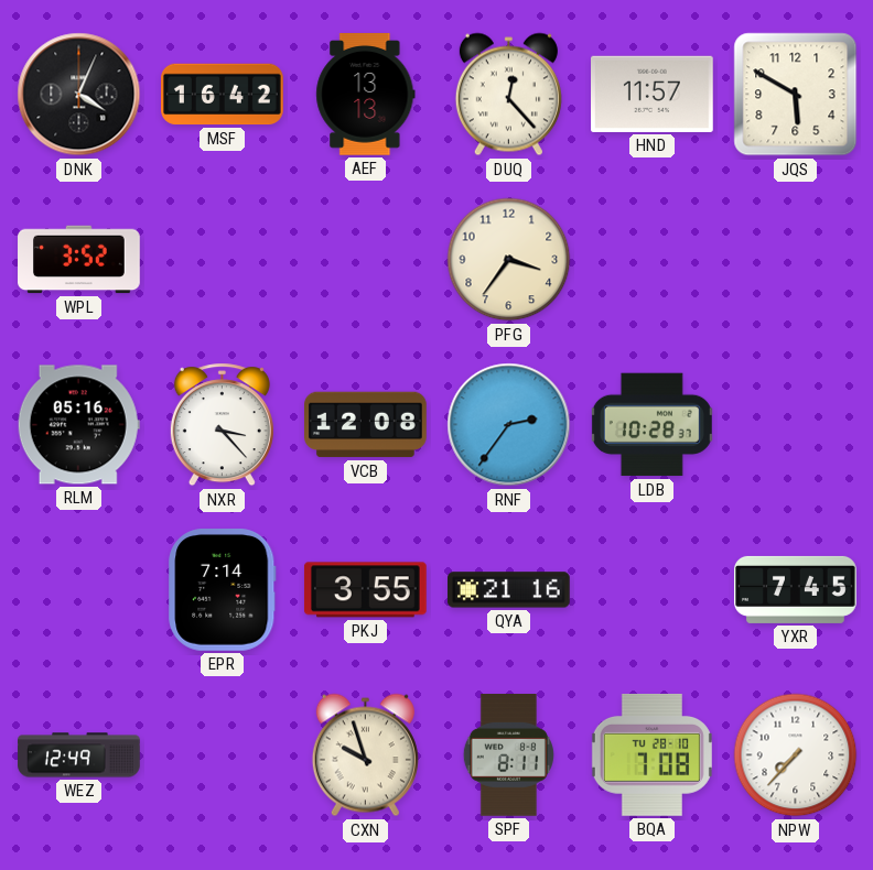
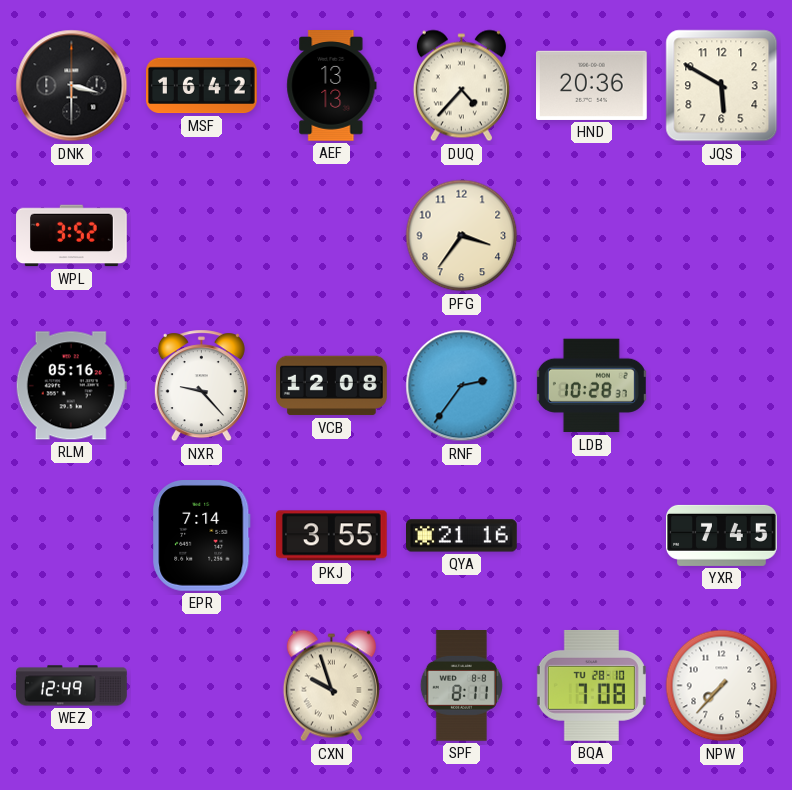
DNK: 4:04 -> 3:30 (72, 86)
DUQ: 12:23 -> 4:37 (461, 86)
HND: 11:57 -> 20:36 (592, 85)
NXR: 3:23 -> 9:23 (201, 386)
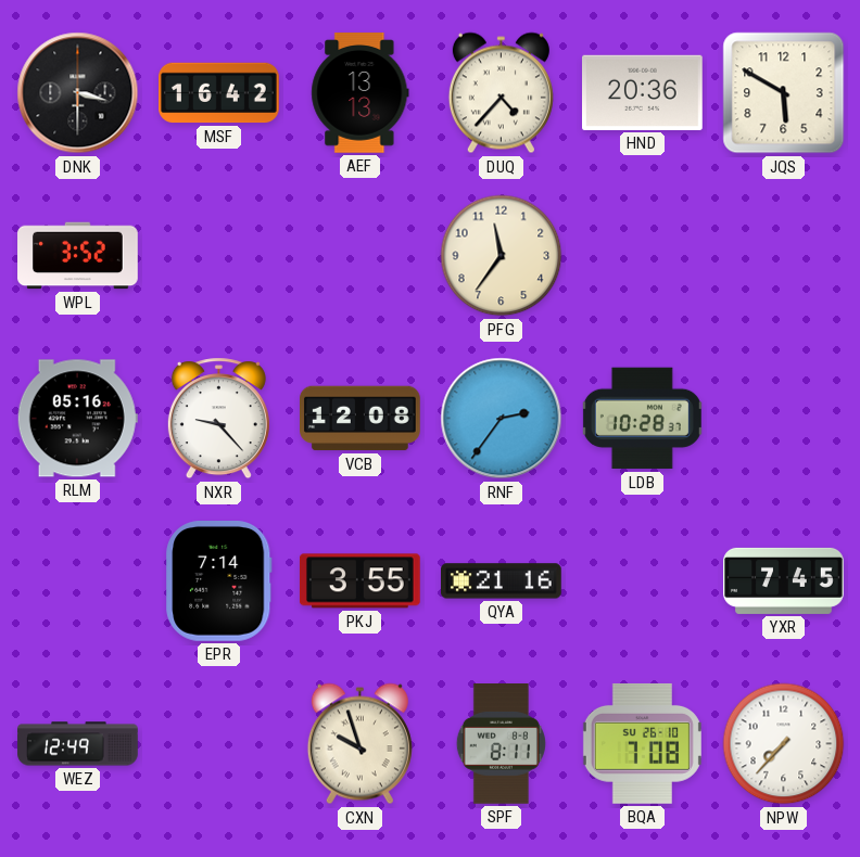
PFG: 3:36 -> 11:36 (502, 256)
BQA date: TU 28-10 -> SU 26-10 (642, 743)
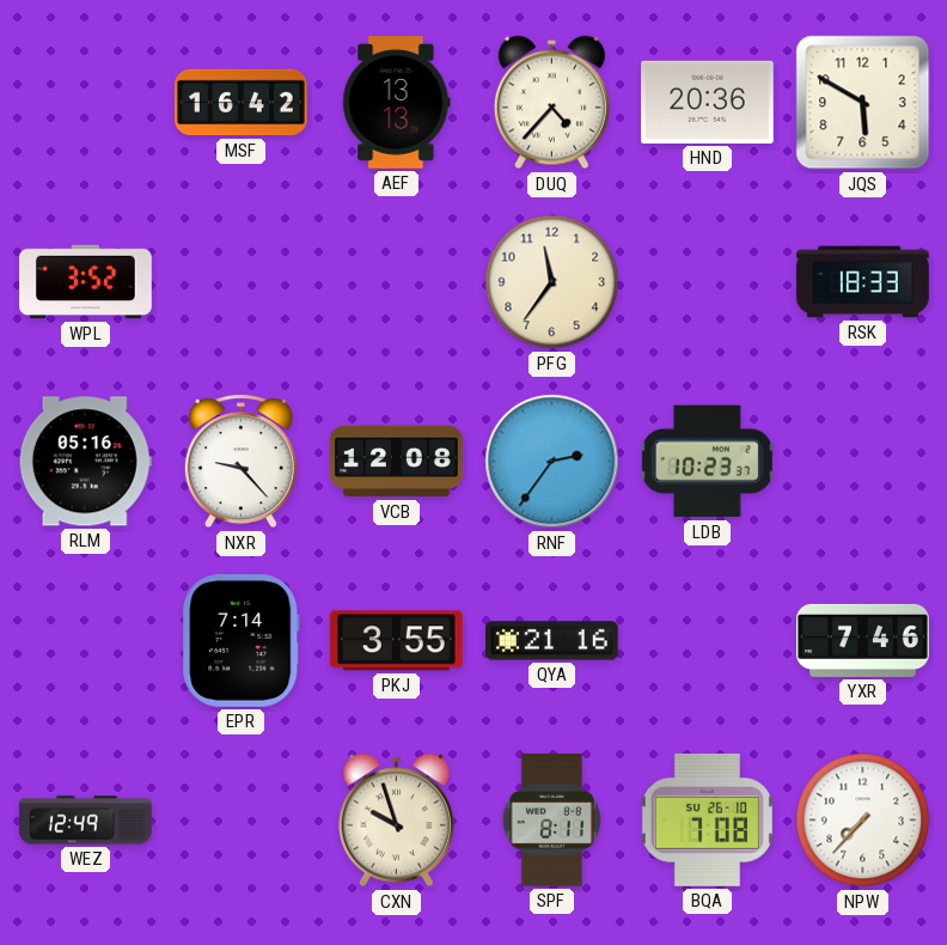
DNK: 3:30 -> none (78, 93)
RSK: none -> 18:33 (863, 282)
LDB: 10:28 -> 10:23 (707, 462)
YXR: 7:45 -> 7:46 (863, 640)
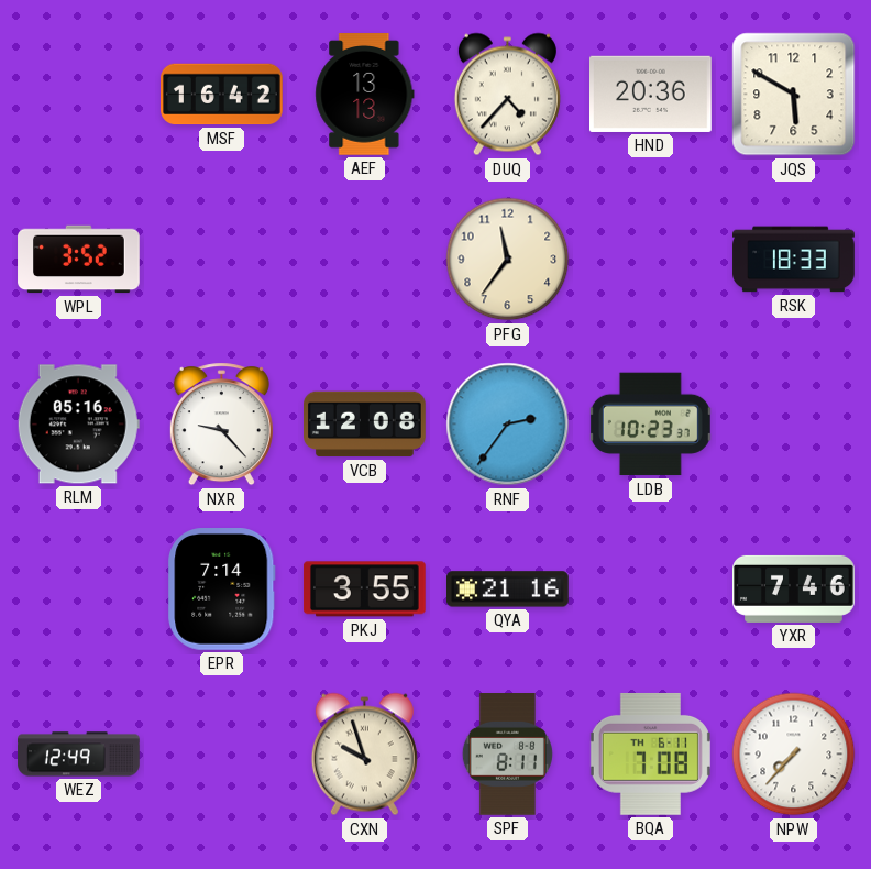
BQA date: SU 26-10 -> TH 6-11 (650, 754)
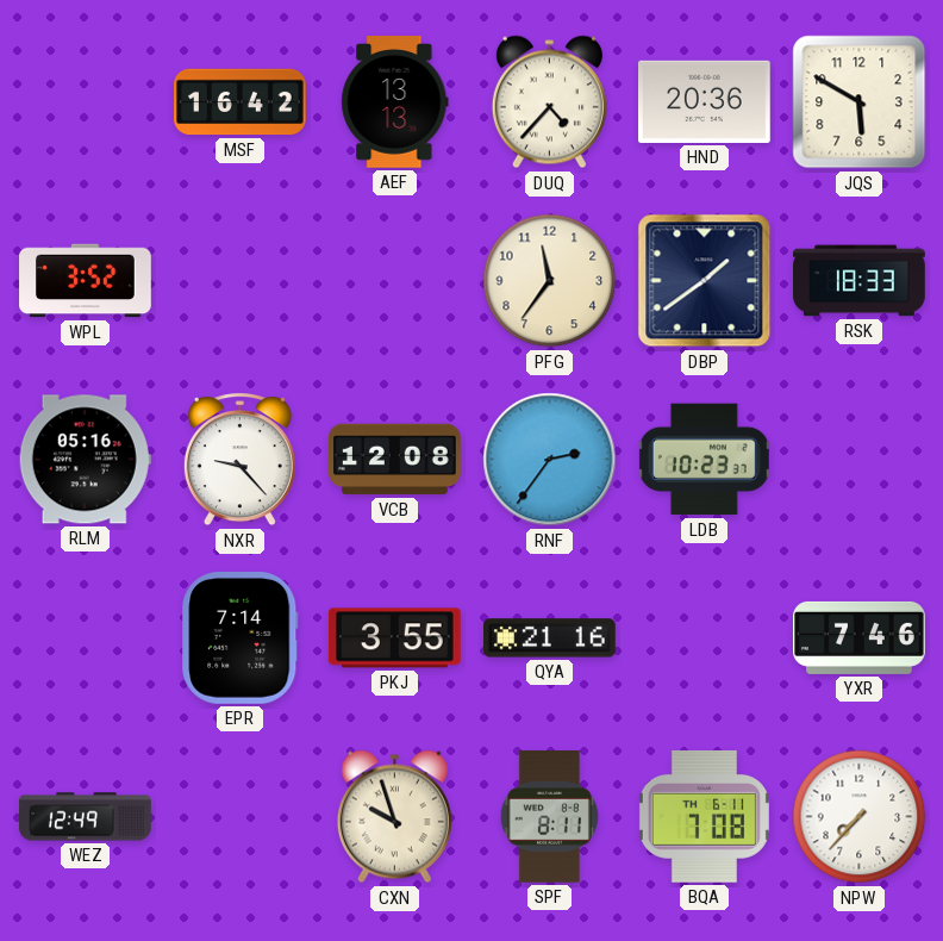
DBP: none -> 1:39 (705, 281)
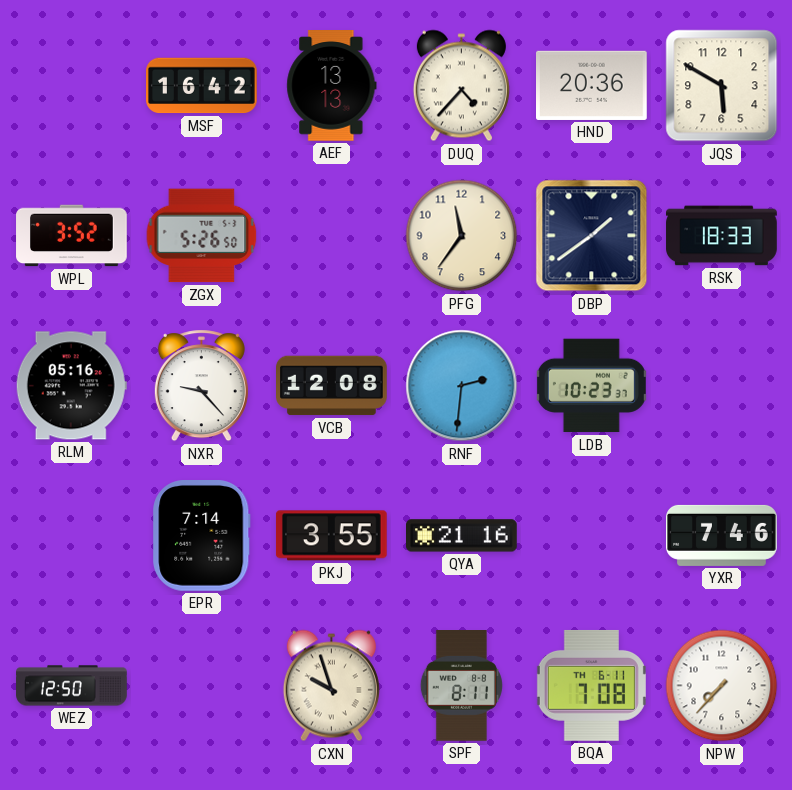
ZGX: none -> 5:26 (202, 236)
RNF: 2:36 -> 2:31 (462, 386)
WEZ: 12:49 -> 12:50 (72, 686)
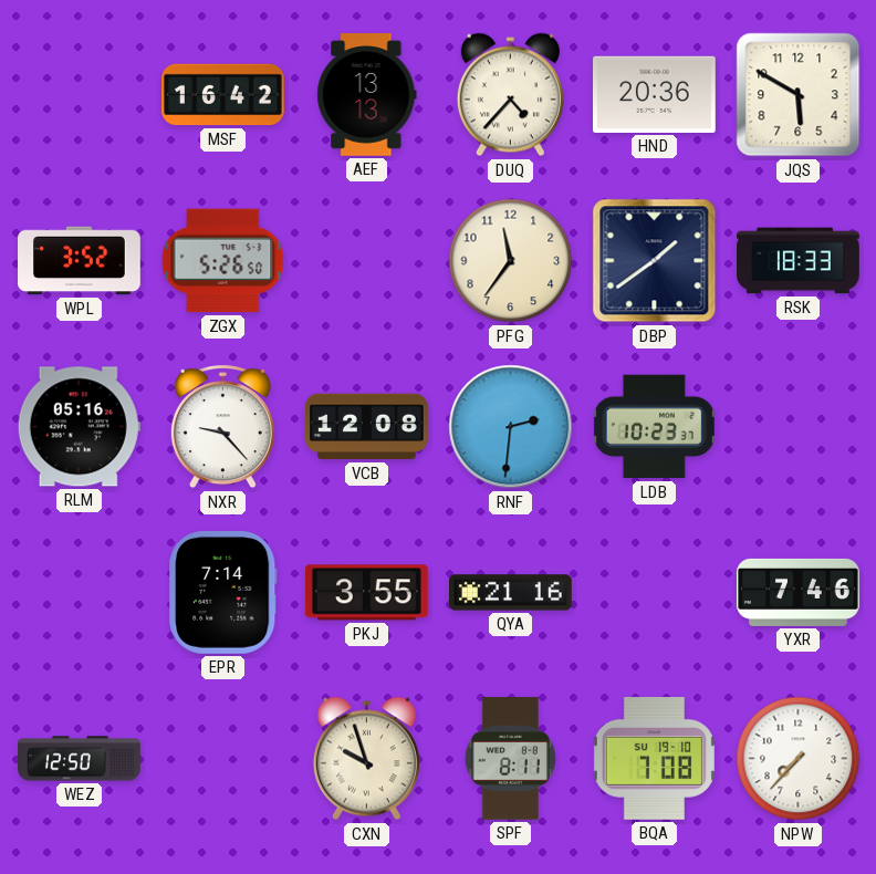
BQA date: TH 6-11 -> SU 19-10 (654, 758)
